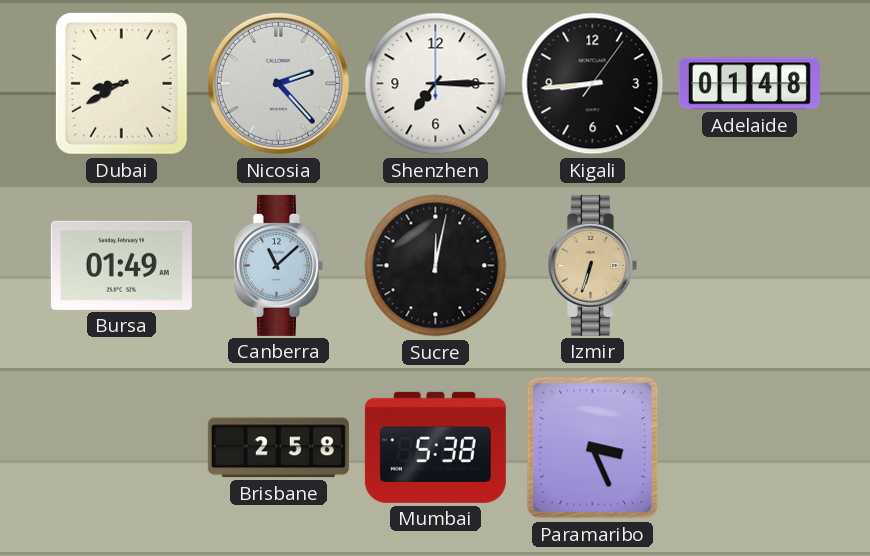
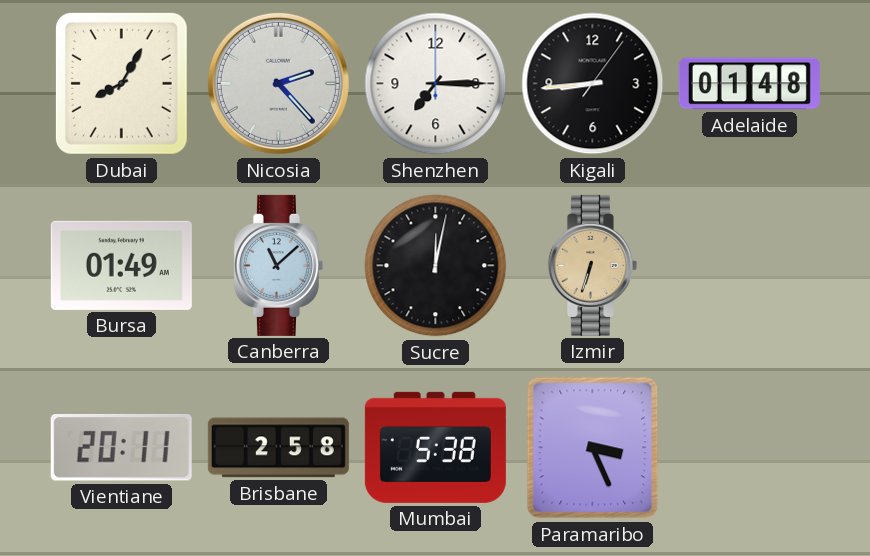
Dubai: 8:40 -> 8:05 (121, 83)
Vientiane: none -> 20:11 (121, 448)
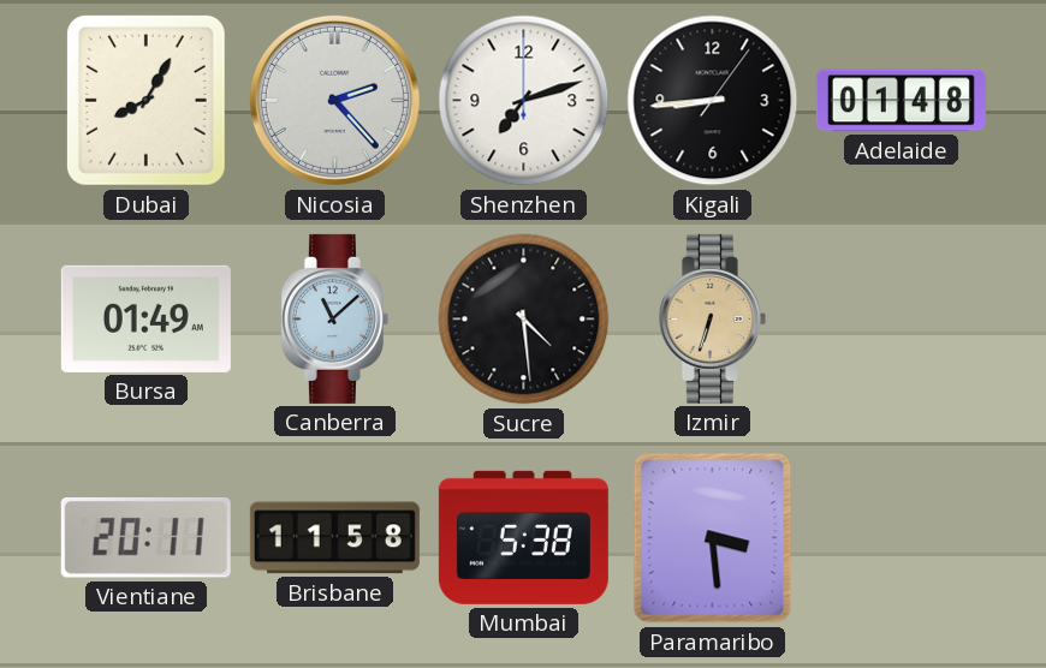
Shenzhen: 7:15 -> 7:12 (524, 101)
Sucre: 12:02 -> 4:29 (524, 320)
Brisbane: 2:58 -> 11:58 (334, 538)
Paramaribo: 3:26 -> 3:29 (713, 538)
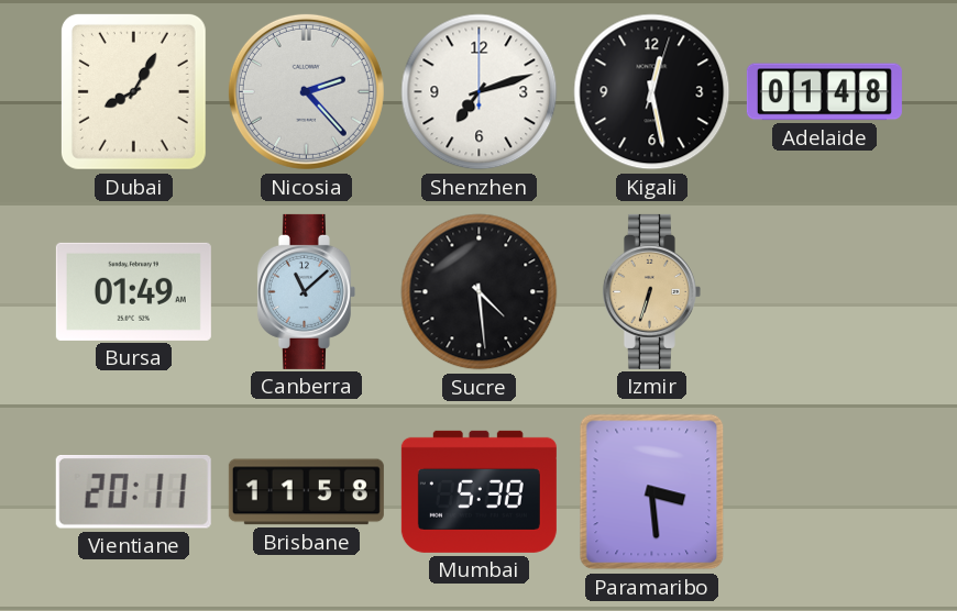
Kigali: 8:44 -> 12:28 (652, 92)
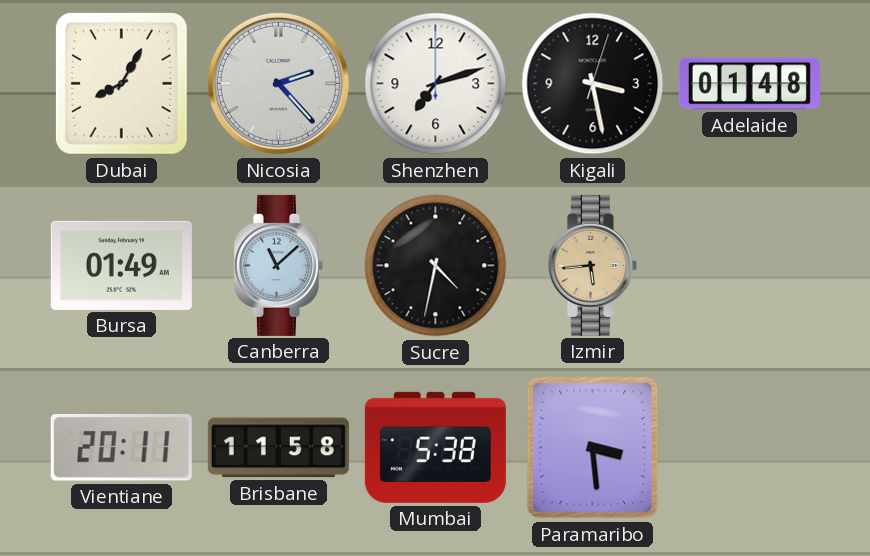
Kigali: 12:28 -> 3:28 (593, 84)
Sucre: 4:29 -> 4:32 (436, 266)
Izmir: 6:33 -> 5:44 (592, 265)
